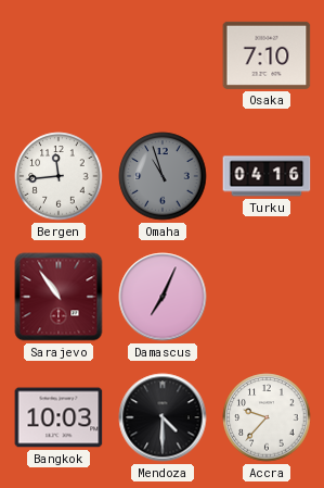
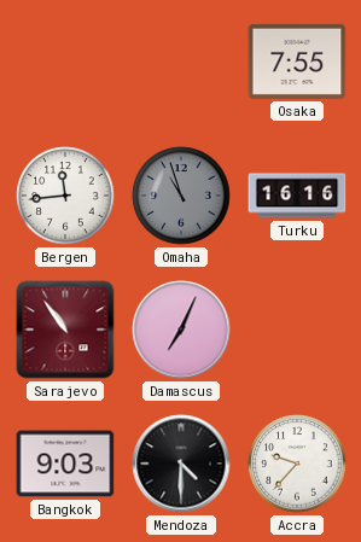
Osaka: 7:10 -> 7:55 (297, 62)
Turku: 04:16 -> 16:16 (297, 196)
Bangkok: 10:03 -> 9:03 (65, 464)
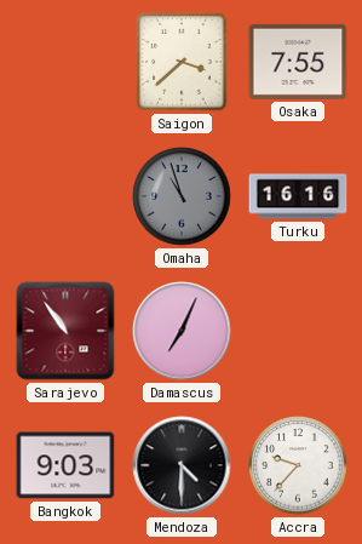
Saigon: none -> 3:38 (182, 62)
Bergen: 11:44 -> none (65, 196)
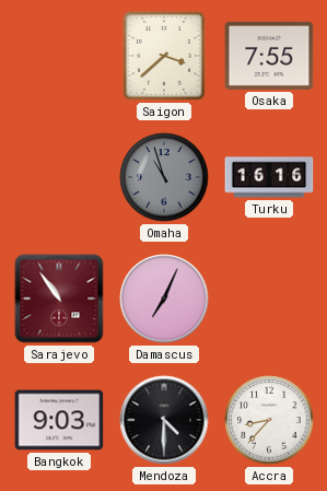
Accra: 9:37 -> 8:37 (269, 420)
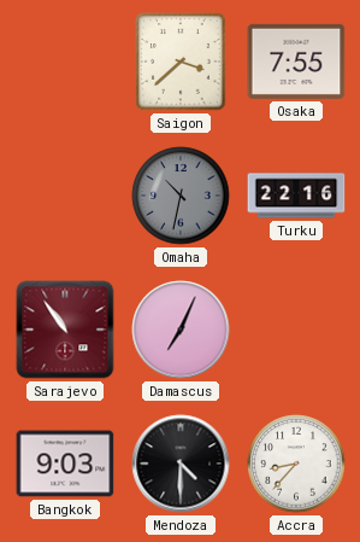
Omaha: 10:57 -> 10:32 (181, 196)
Turku: 16:16 -> 22:16 (296, 196)
